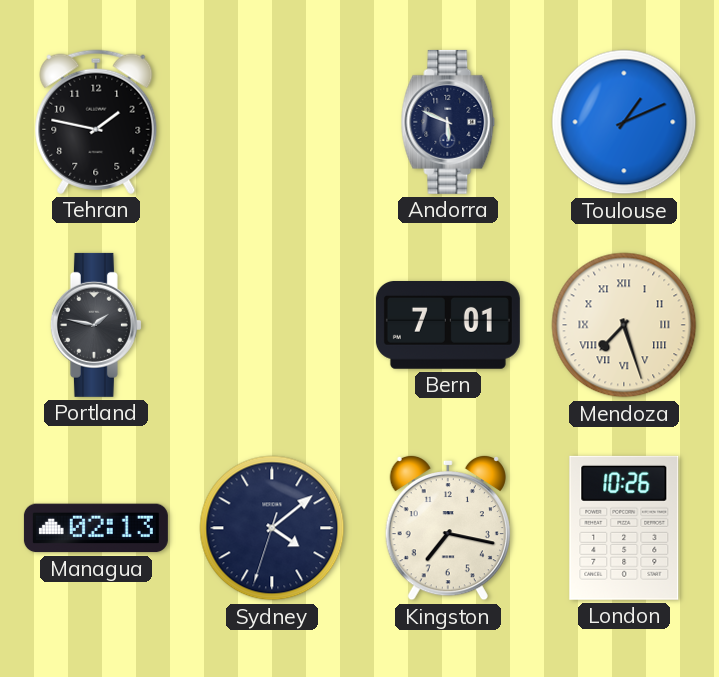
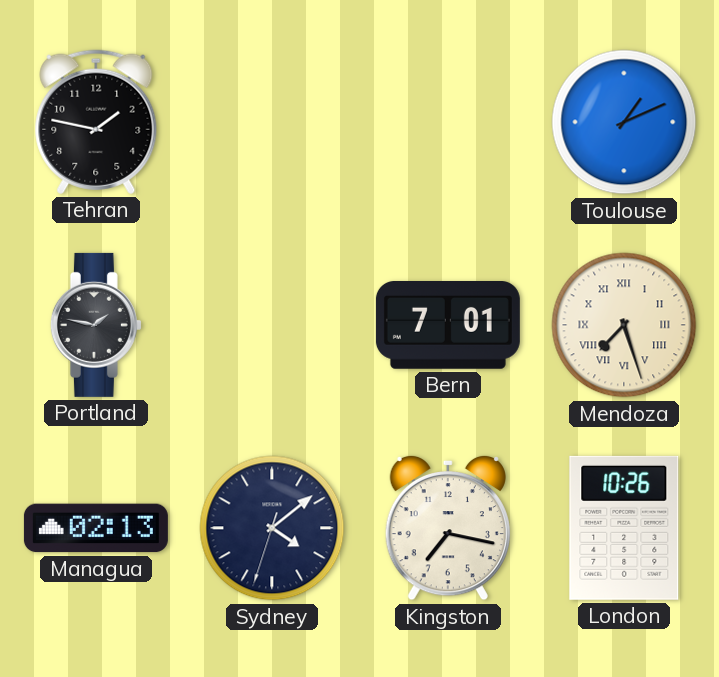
Andorra: 5:49 -> none (448, 122)
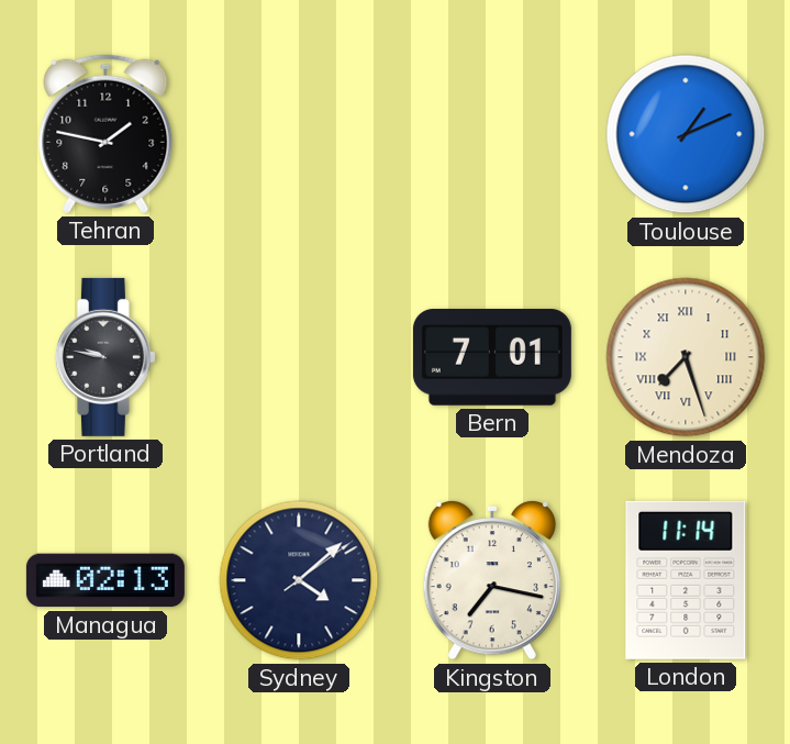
Portland: 1:47 -> 9:47 (105, 357)
Sydney: 4:08:33 -> 4:08:09 (299, 580)
London: 10:26 -> 11:14 (686, 580)
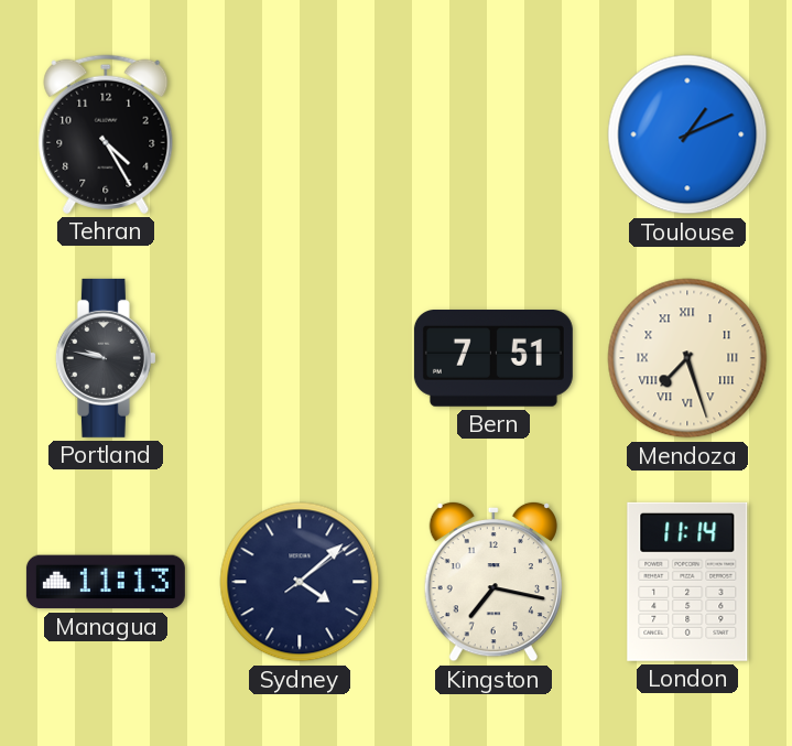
Tehran: 1:47 -> 4:25 (106, 134)
Bern: 7:01 -> 7:51 (493, 359)
Managua: 02:13 -> 11:13 (106, 582)
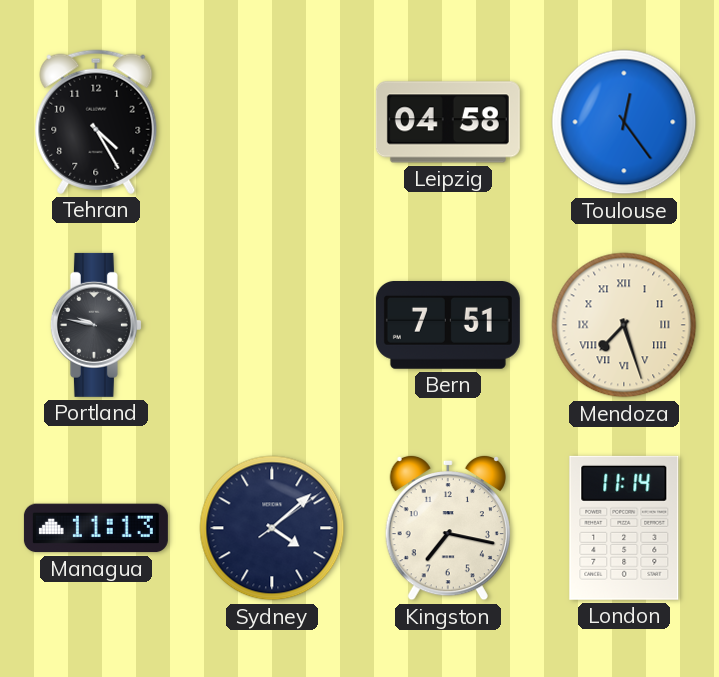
Leipzig: none -> 04:58 (448, 122)
Toulouse: 1:11 -> 12:24 (624, 122)
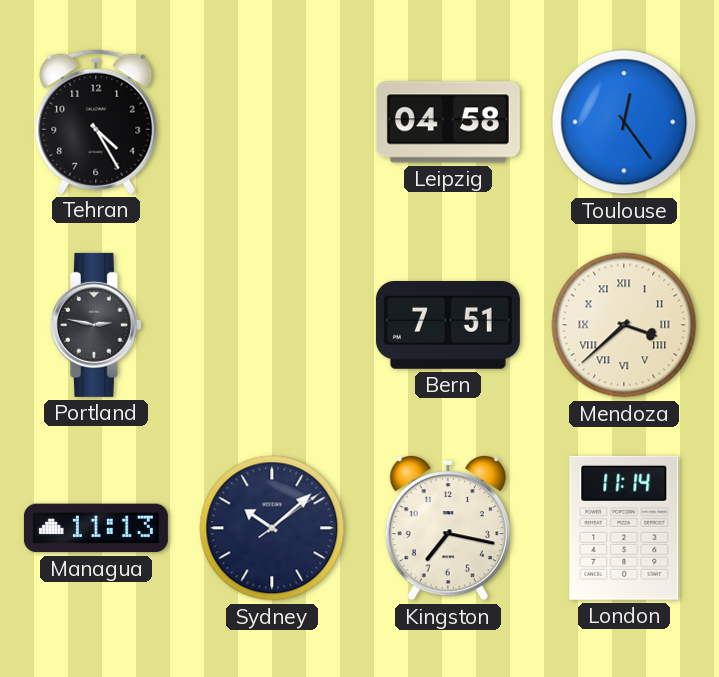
Portland: 9:47 -> 2:47 (96, 325)
Mendoza: 7:27 -> 3:38 (624, 325)
Sydney: 4:08 -> 10:08 (272, 528)
